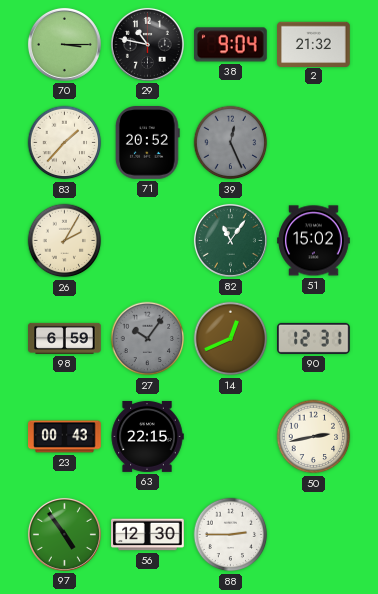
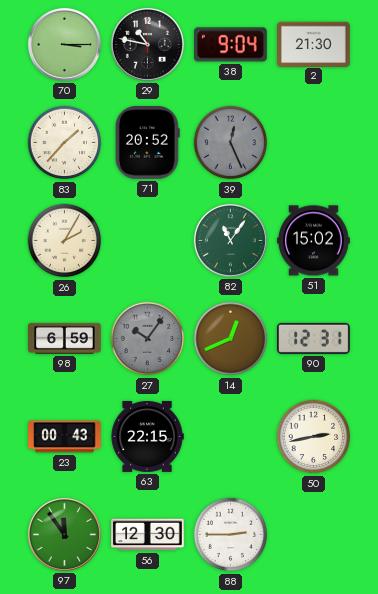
2: 21:32 -> 21:30 (314, 44)
97: 4:54 -> 11:54 (64, 534)
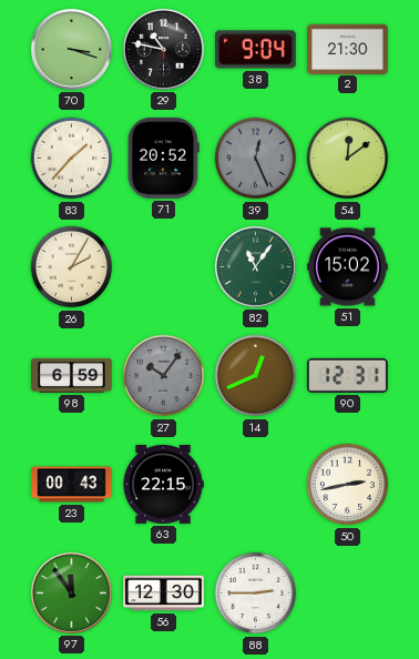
70: 3:15 -> 3:18 (71, 49)
54: none -> 12:09 (348, 159)
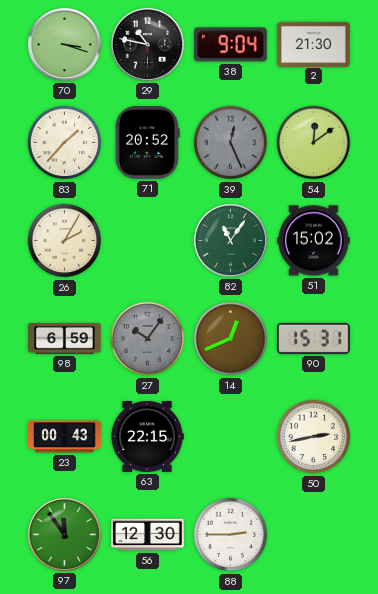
90: 12:31 -> 15:31 (314, 338)
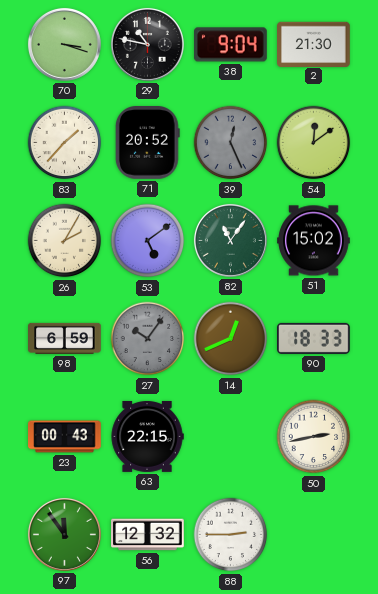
53: none -> 5:09 (148, 241)
90: 15:31 -> 18:33 (314, 338)
56: 12:30 -> 12:32 (148, 535)
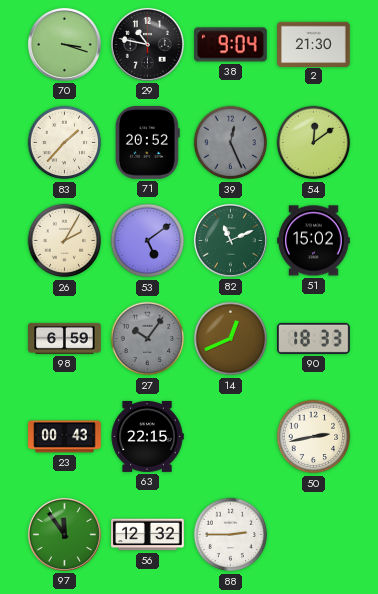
82: 11:06 -> 11:11 (230, 240)
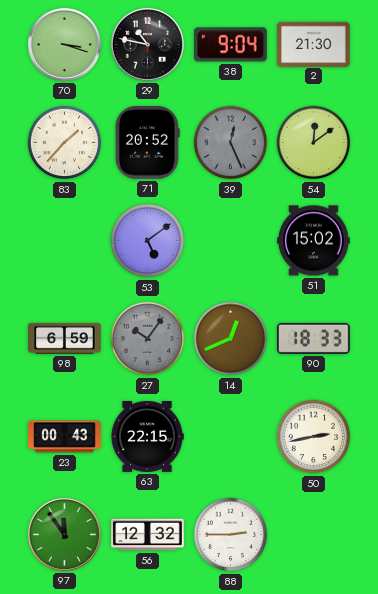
26: 2:05 -> none (65, 241)
82: 11:11 -> none (230, 240)
